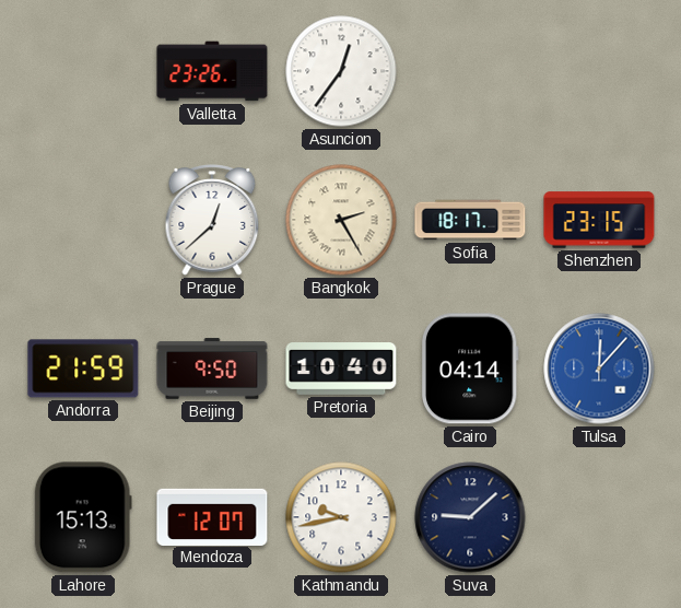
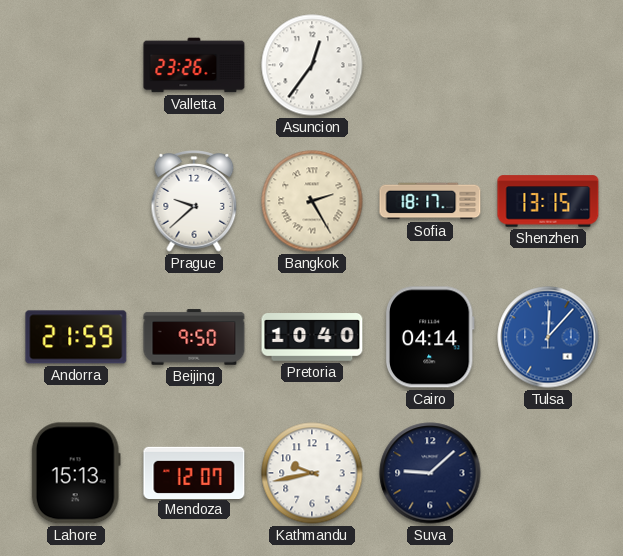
Prague: 12:38 -> 9:38 (194, 201)
Shenzhen: 23:15 -> 13:15 (548, 201)
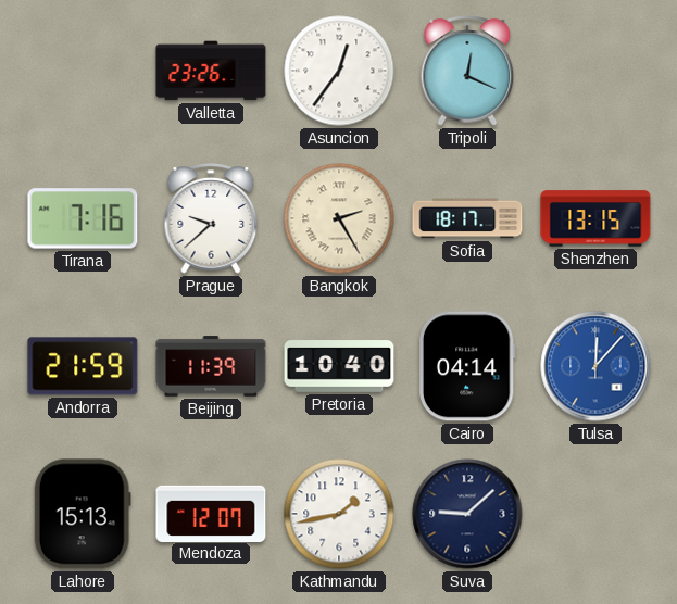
Tripoli: none -> 12:19 (467, 71)
Tirana: none -> 7:16 (83, 218)
Beijing: 9:50 -> 11:39 (211, 366)
Kathmandu: 9:43 -> 1:43 (339, 514)
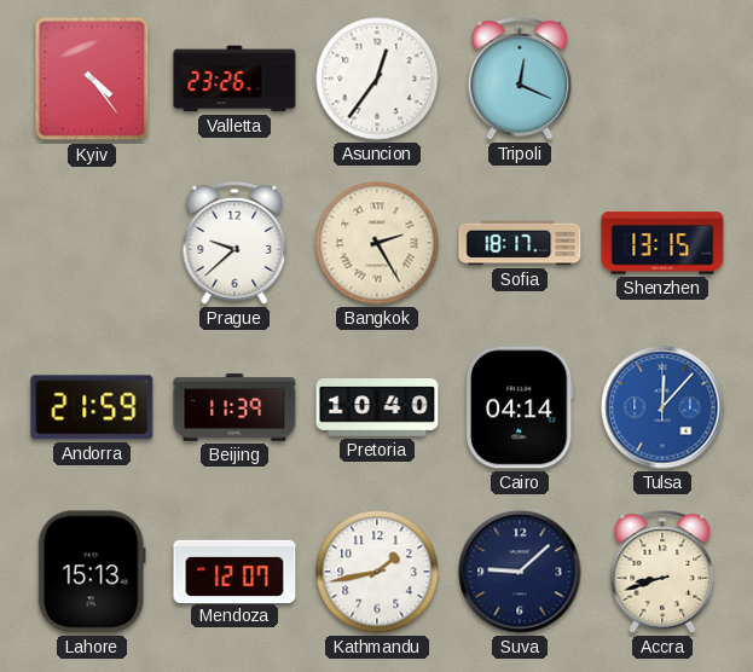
Kyiv: none -> 4:24 (92, 79)
Tirana: 7:16 -> none (83, 218)
Accra: none -> 8:42 (662, 572)
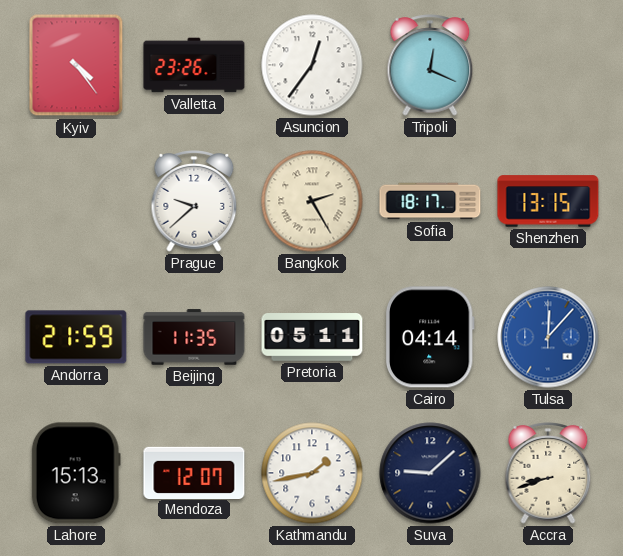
Beijing: 11:39 -> 11:35 (194, 337)
Pretoria: 10:40 -> 05:11 (312, 337)
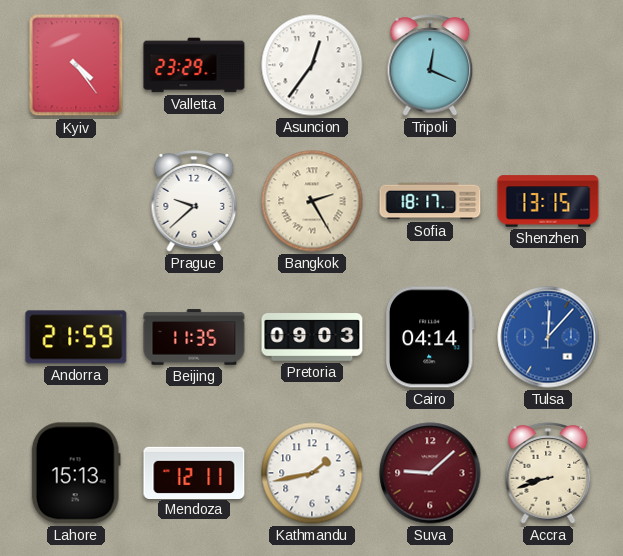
Valletta: 23:26 -> 23:29 (194, 65)
Pretoria: 05:11 -> 09:03 (312, 337)
Mendoza: 12:07 -> 12:11 (194, 472)
Suva dial: navy -> burgundy (430, 473)
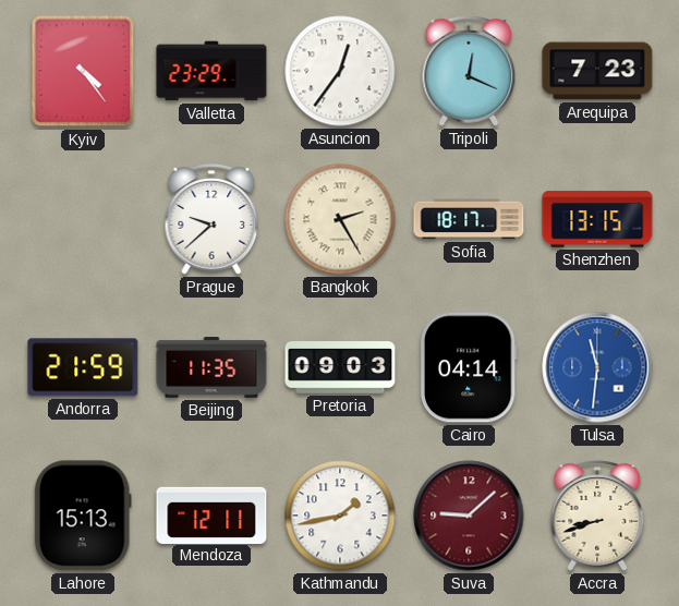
Arequipa: none -> 7:23 (597, 71)
Tulsa: 12:07 -> 11:31 (597, 367)
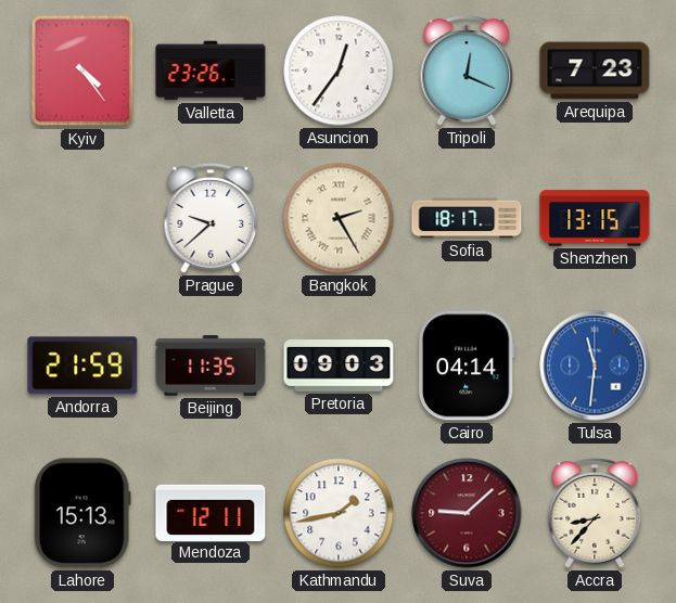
Valletta: 23:29 -> 23:26 (211, 70)
Accra: 8:42 -> 8:37 (595, 513)
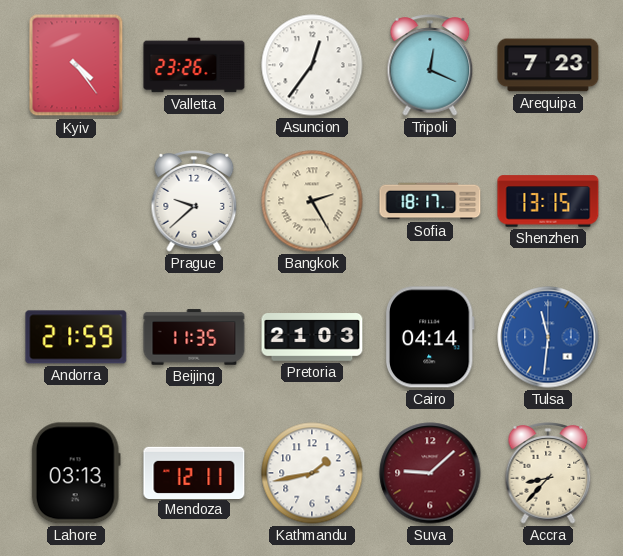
Pretoria: 09:03 -> 21:03 (312, 337)
Lahore: 15:13 -> 03:13 (76, 473)
